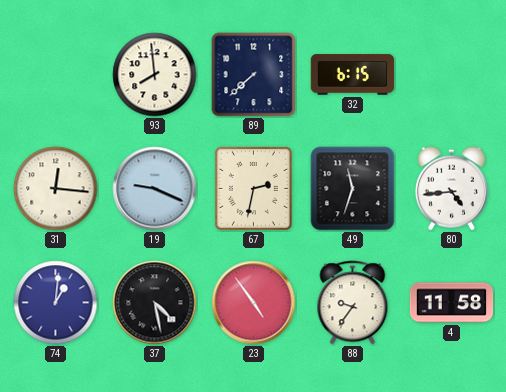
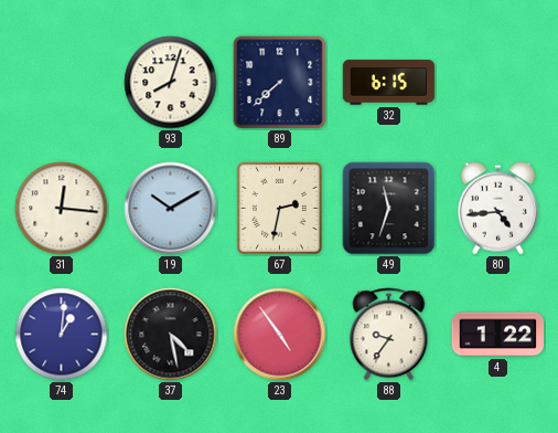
93: 7:59 -> 8:03 (171, 83)
19: 9:19 -> 10:10 (171, 209)
4: 11:58 -> 1:22 (498, 335)
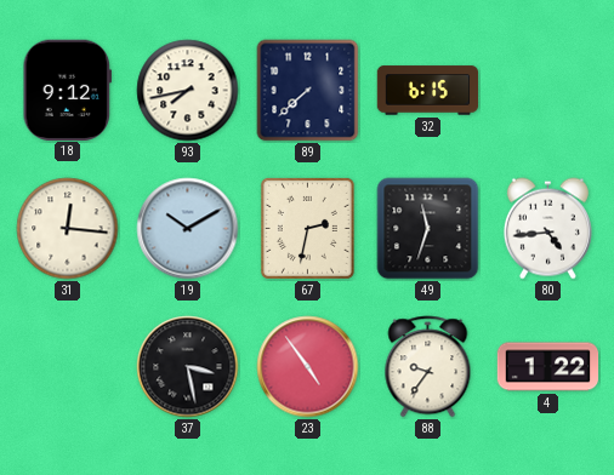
18: none -> 9:12 (67, 90)
93: 8:03 -> 7:43 (188, 91)
74: 1:01 -> none (62, 335)
37: 4:28 -> 3:28 (188, 367)
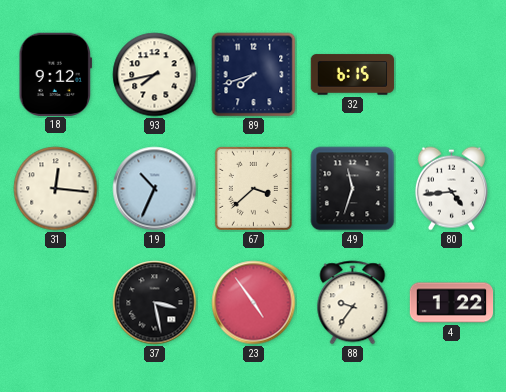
89: 7:38 -> 7:42 (254, 75)
19: 10:10 -> 10:34 (155, 189)
67: 2:32 -> 3:38 (253, 188)
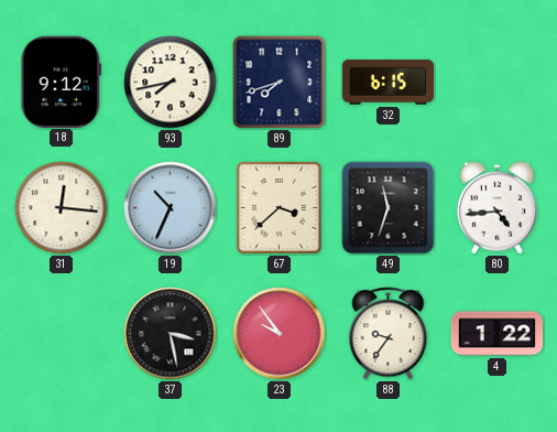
23: 4:54 -> 9:54 (280, 334)
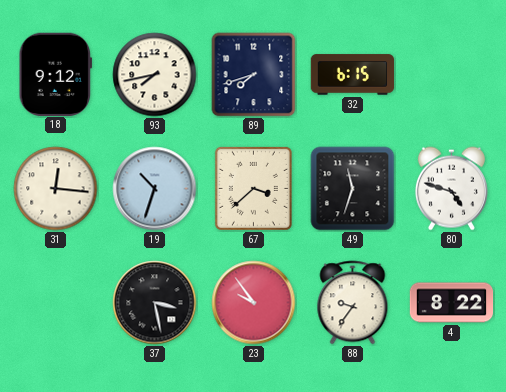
19: 10:34 -> 10:33 (155, 189)
80: 4:44 -> 4:48 (451, 189)
4: 1:22 -> 8:22 (452, 303)
